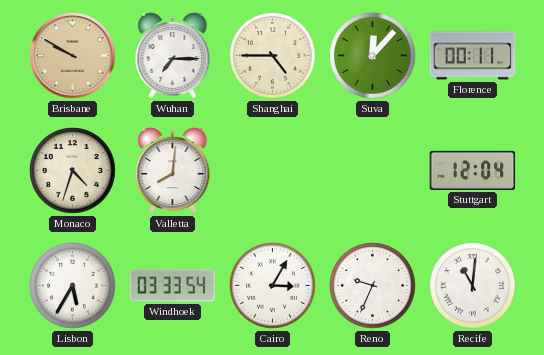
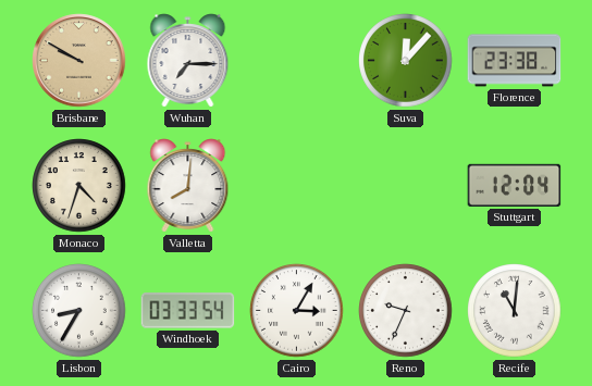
Shanghai: 4:45 -> none (273, 56)
Florence: 00:11 -> 23:38 (515, 61)
Lisbon: 5:35 -> 8:35 (79, 311)
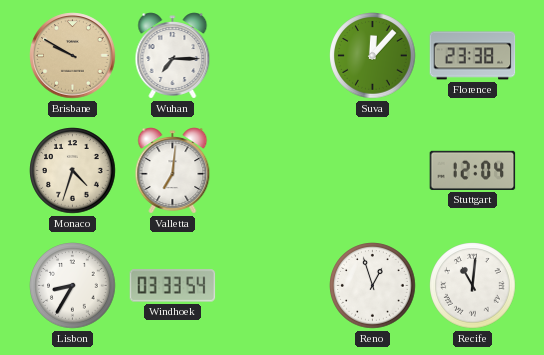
Valletta: 8:01 -> 7:01 (173, 171)
Cairo: 3:05 -> none (297, 311)
Reno: 9:34 -> 12:57 (373, 286)
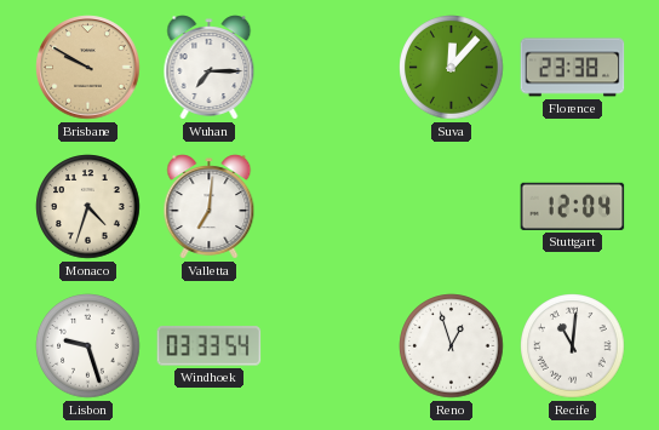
Lisbon: 8:35 -> 9:27 (88, 346)
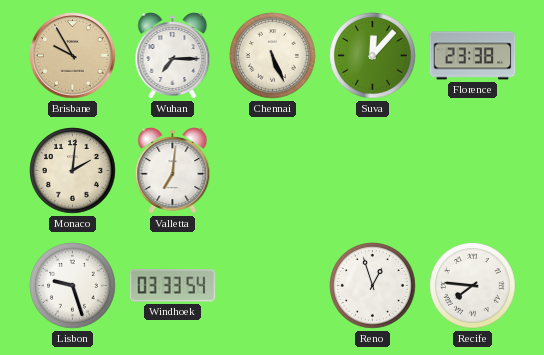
Brisbane: 9:50 -> 9:55 (73, 56)
Chennai: none -> 5:26 (273, 56)
Monaco: 4:33 -> 2:01 (73, 171)
Stuttgart: 12:04 -> none (573, 206)
Recife: 11:01 -> 7:46 (473, 286)
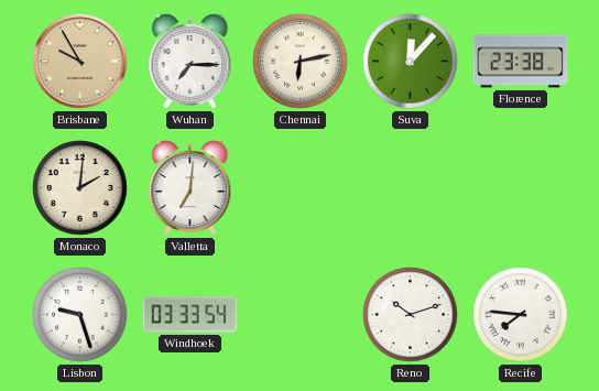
Chennai: 5:26 -> 6:13 (301, 62)
Reno: 12:57 -> 10:12 (411, 315)
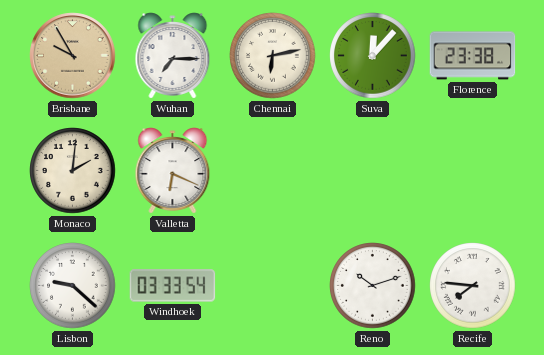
Valletta: 7:01 -> 6:19 (173, 171)
Lisbon: 9:27 -> 9:22 (73, 286)
